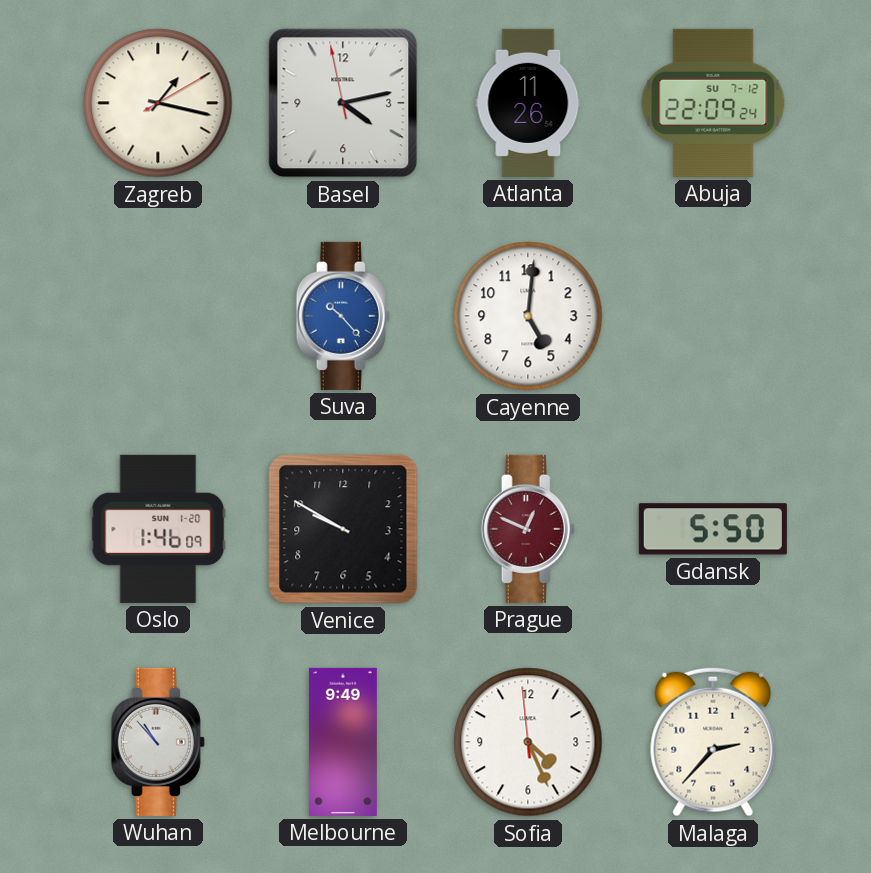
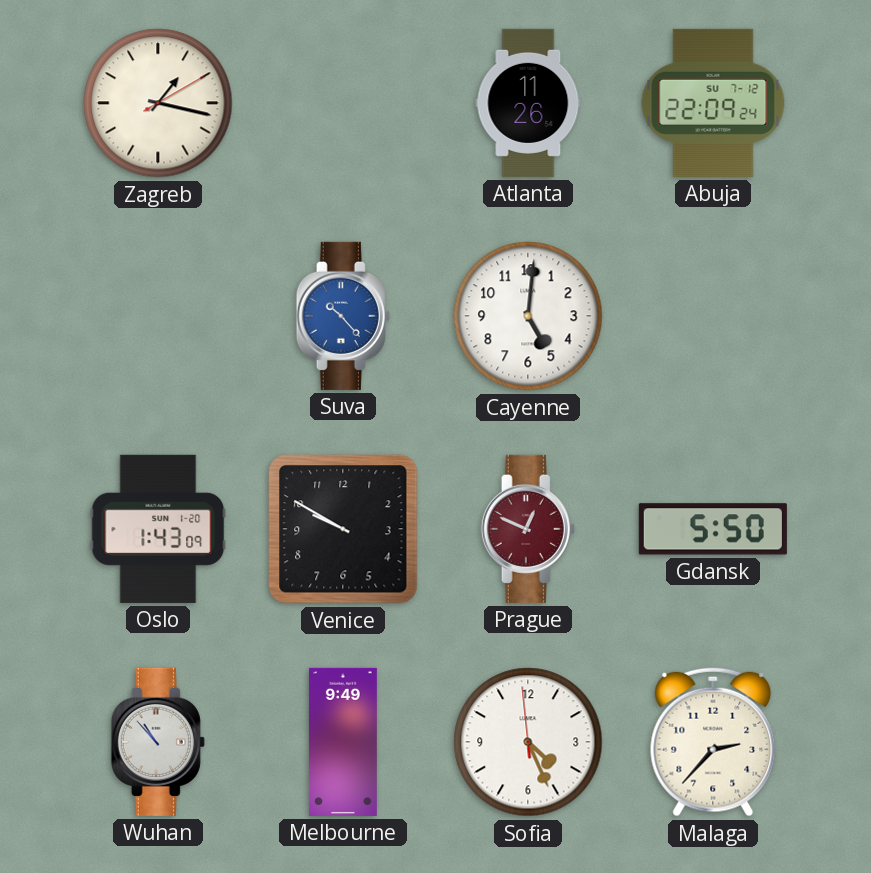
Basel: 4:12 -> none (343, 103)
Oslo: 1:46 -> 1:43 (158, 529)
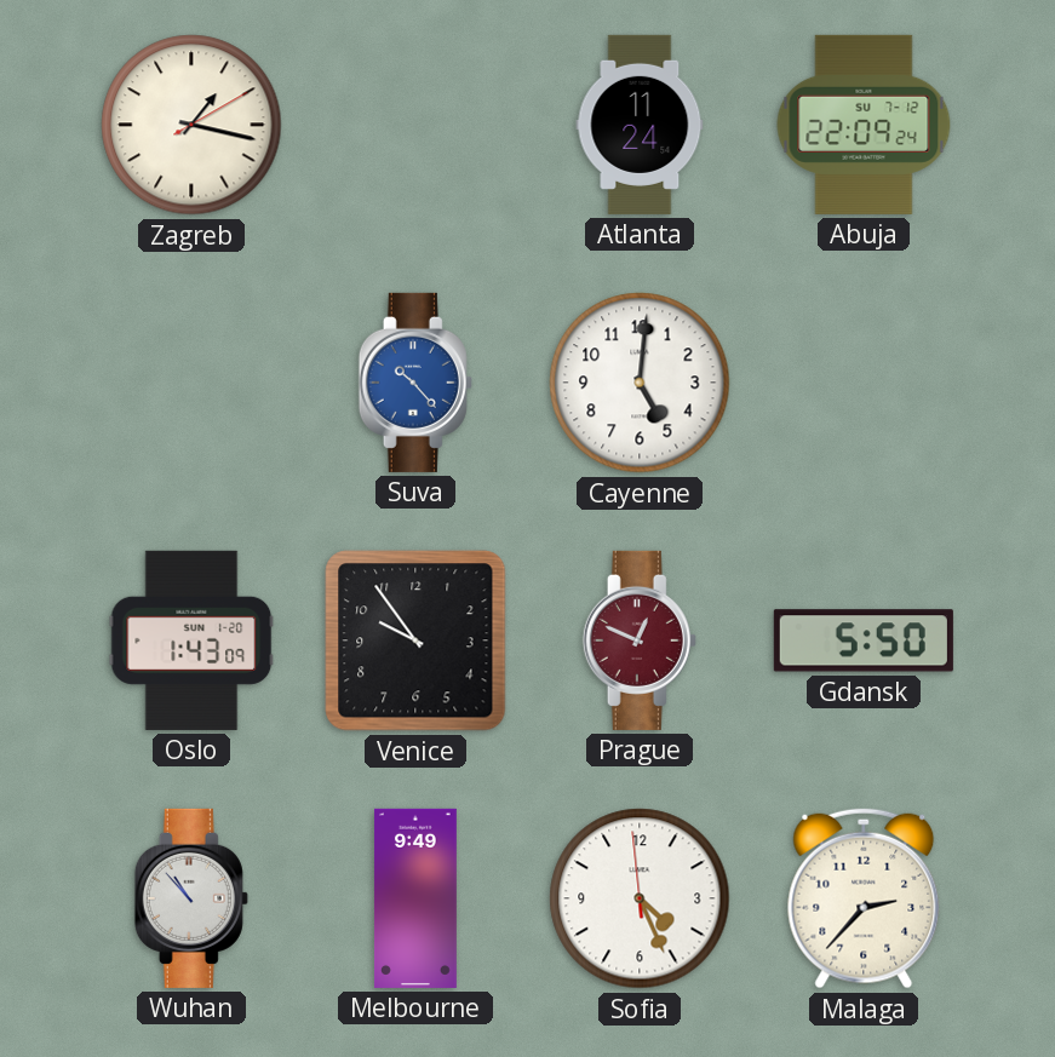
Atlanta: 11:26 -> 11:24 (640, 125)
Venice: 9:50 -> 9:54 (415, 640)
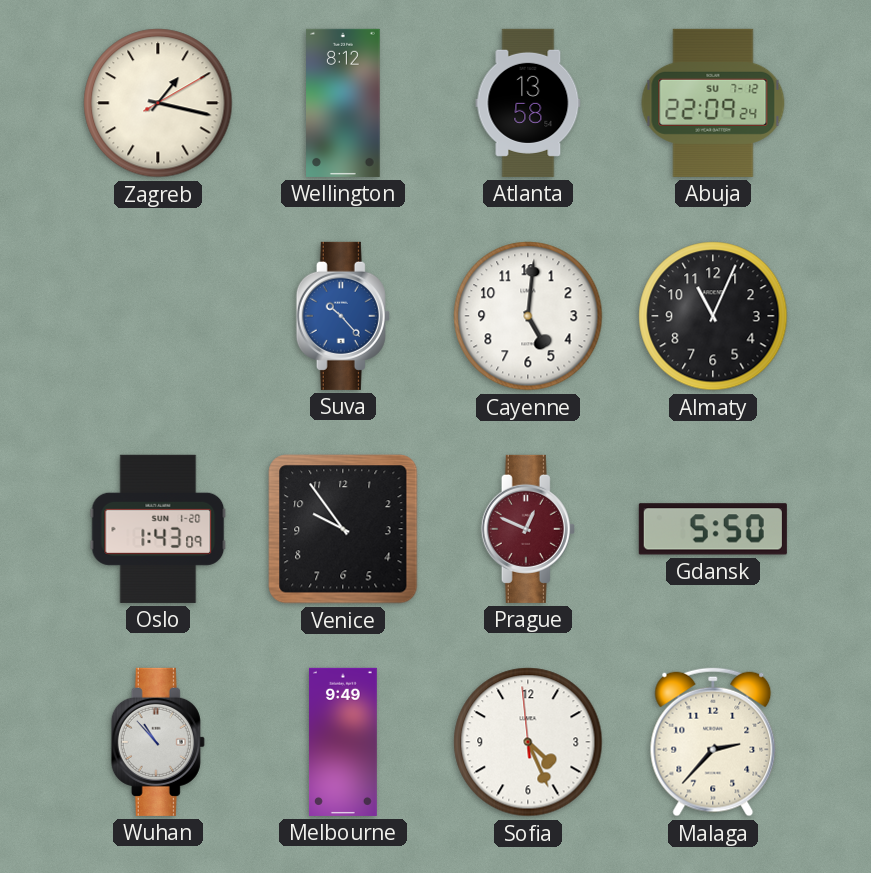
Wellington: none -> 8:12 (343, 103)
Atlanta: 11:24 -> 13:58 (528, 103)
Almaty: none -> 11:04 (713, 316)
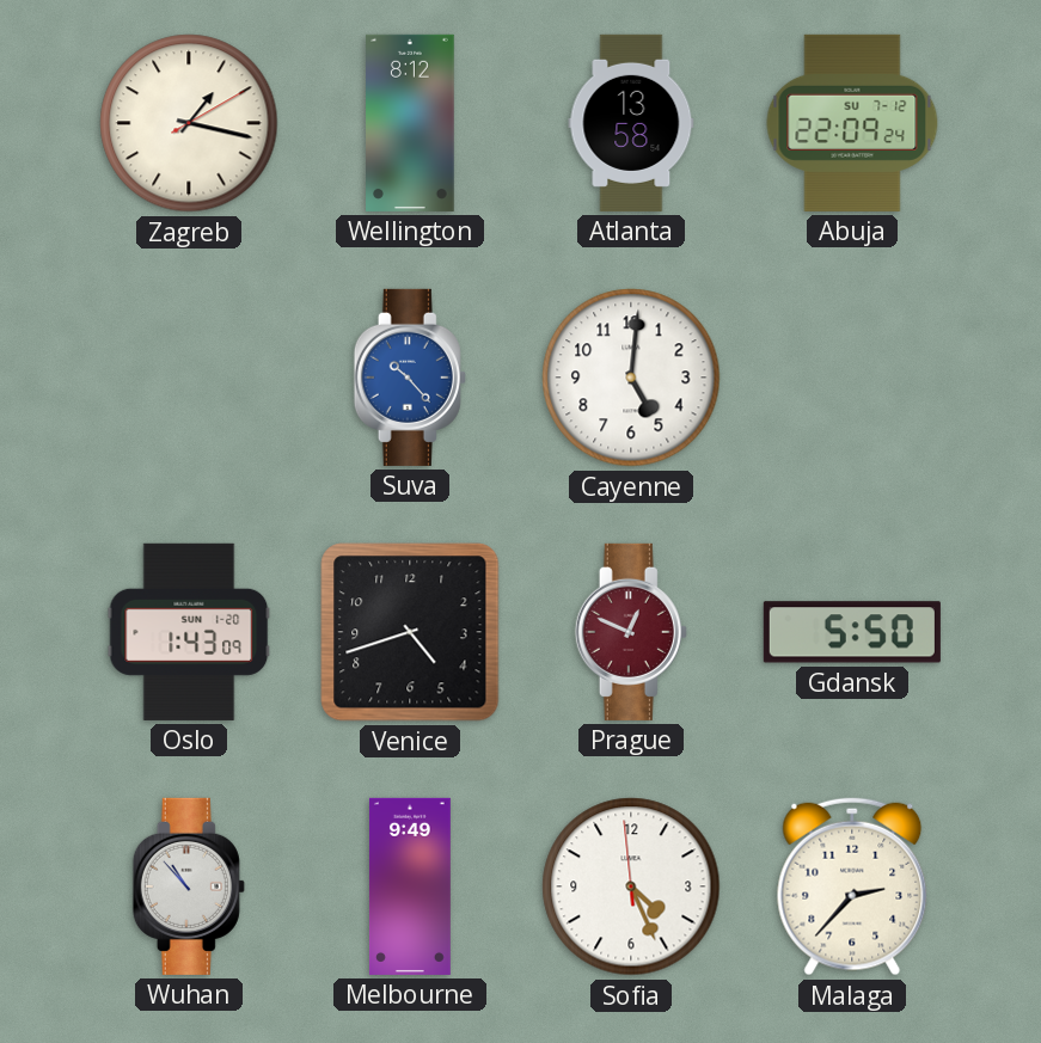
Almaty: 11:04 -> none (713, 316)
Venice: 9:54 -> 4:42 (410, 632)
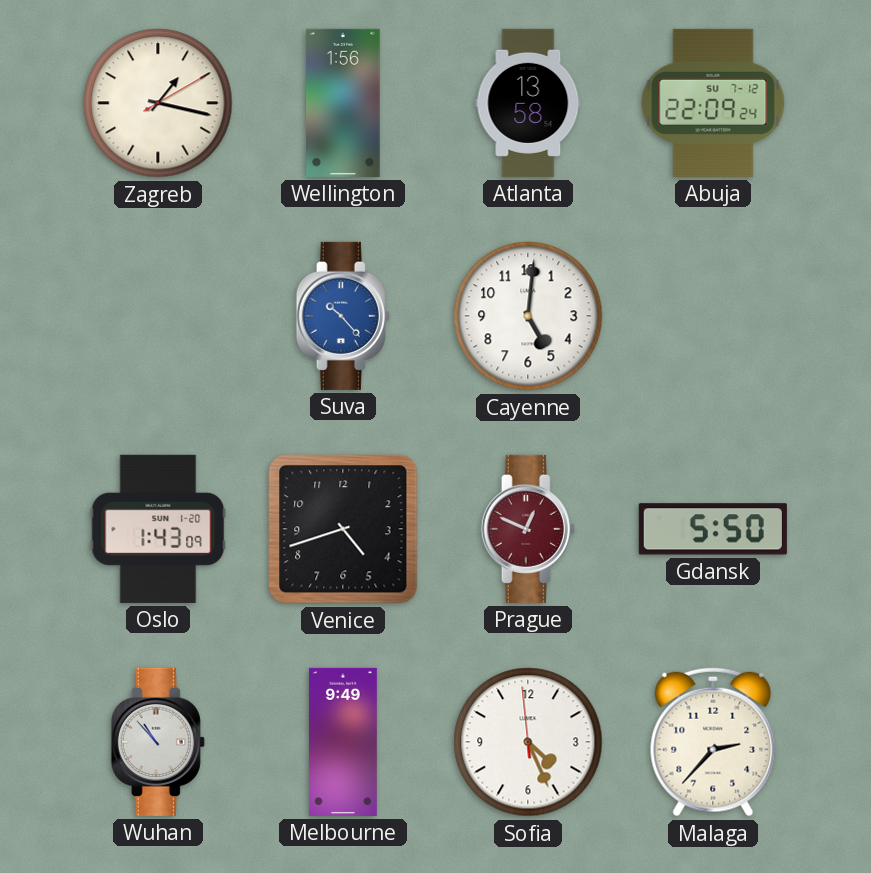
Wellington: 8:12 -> 1:56 (343, 103)
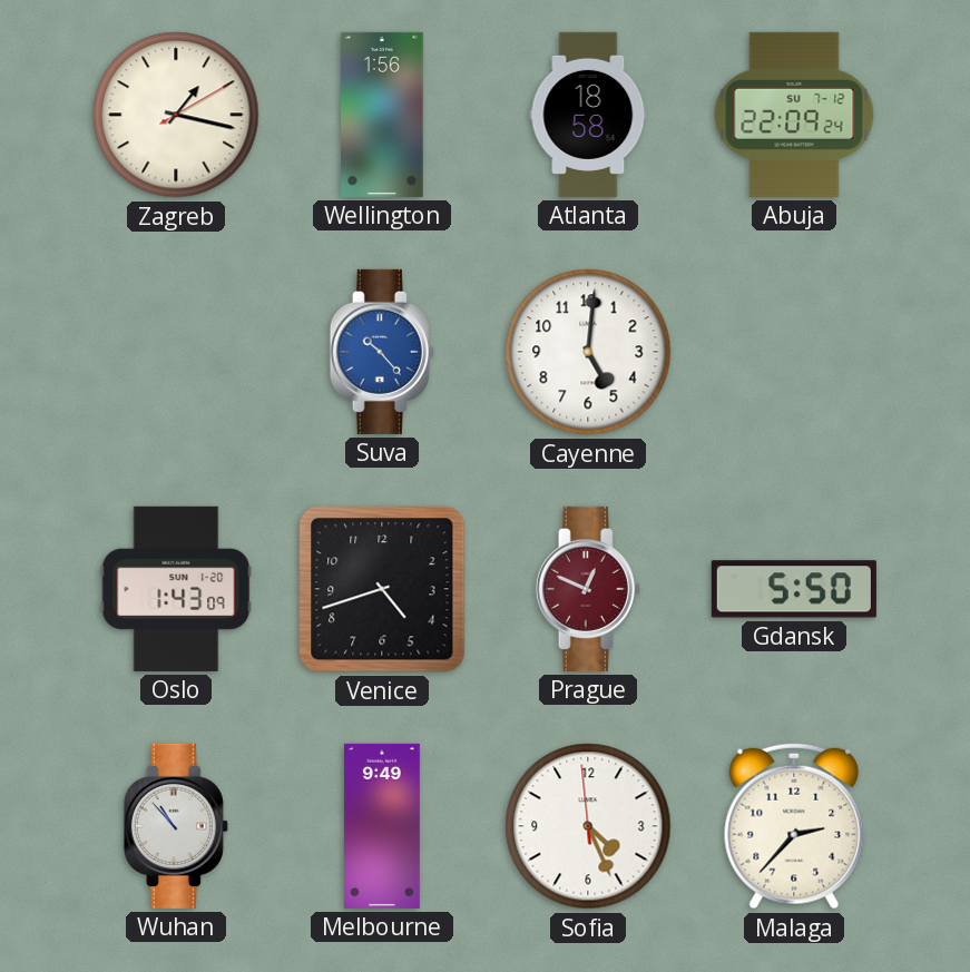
Atlanta: 13:58 -> 18:58 (588, 115)
